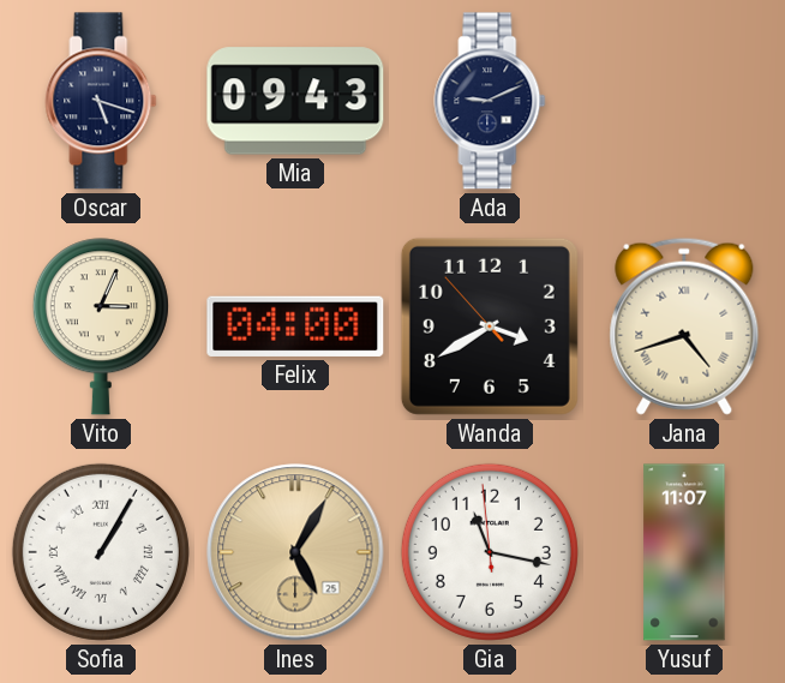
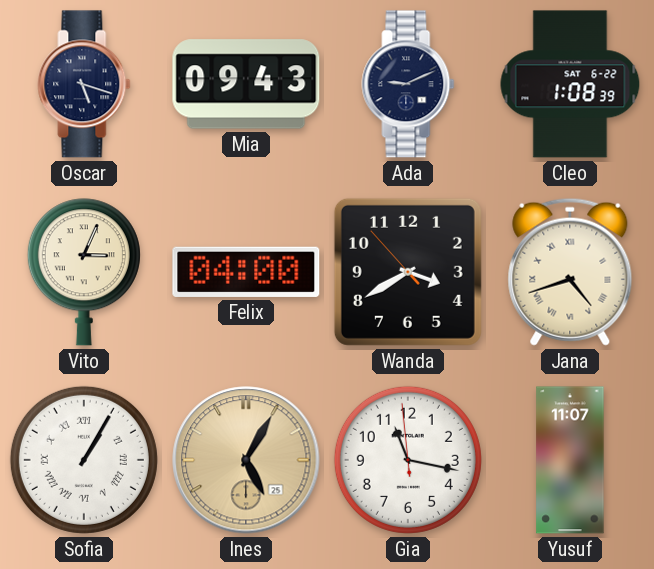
Cleo: none -> 1:08 (570, 84)
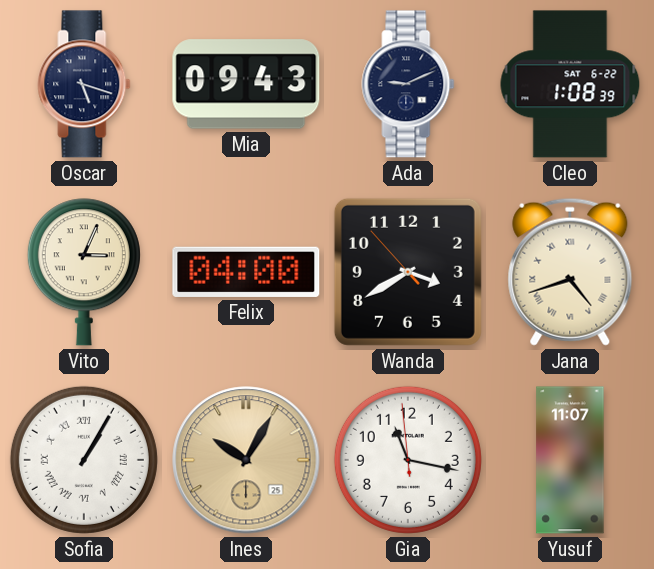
Ines: 5:05 -> 10:05 (246, 460)
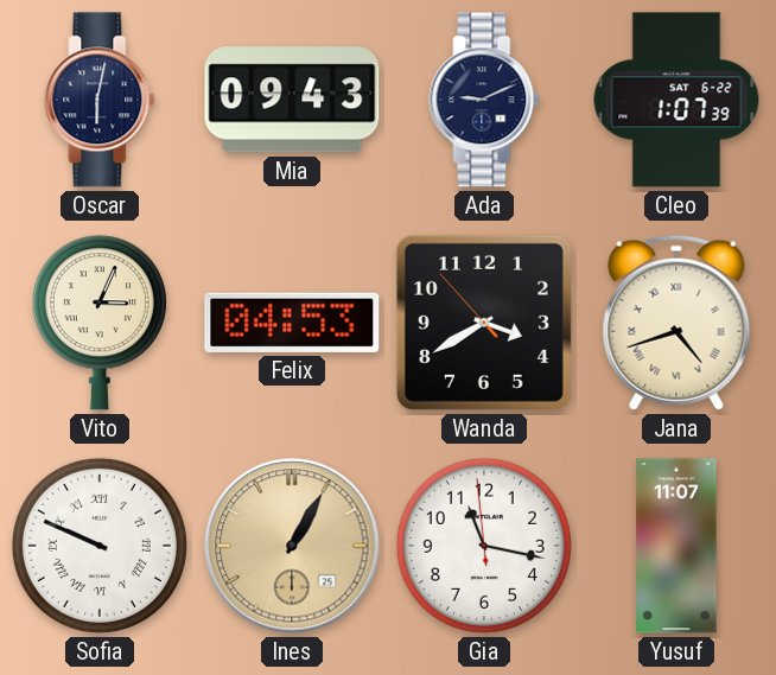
Oscar: 5:18 -> 6:02 (100, 100)
Cleo: 1:08 -> 1:07 (676, 100)
Felix: 04:00 -> 04:53 (292, 323)
Sofia: 1:05 -> 9:49 (100, 546)
Ines: 10:05 -> 1:05 (292, 546)
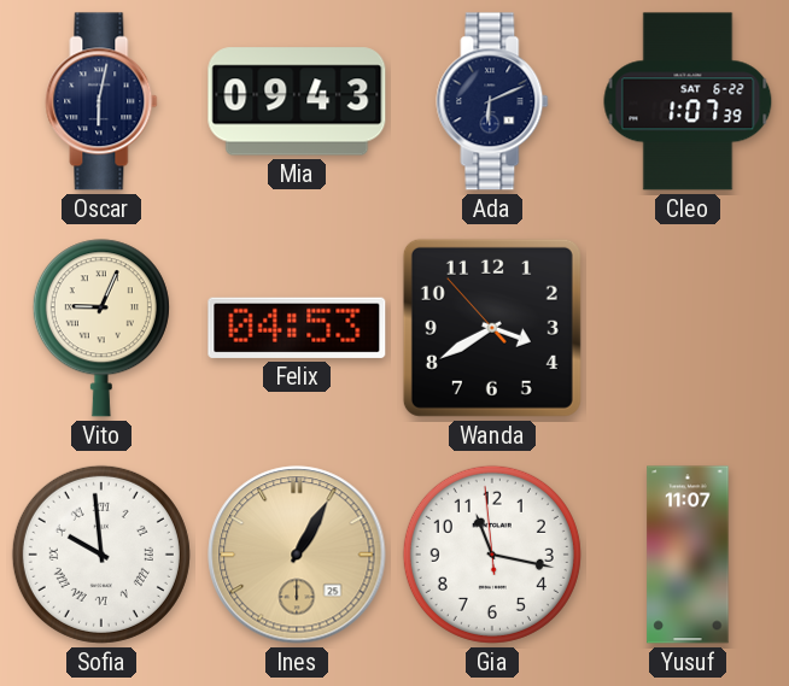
Ada: 9:11 -> 6:11 (492, 101)
Vito: 3:04 -> 9:04 (101, 328)
Jana: 4:42 -> none (676, 323)
Sofia: 9:49 -> 9:59 (101, 555)
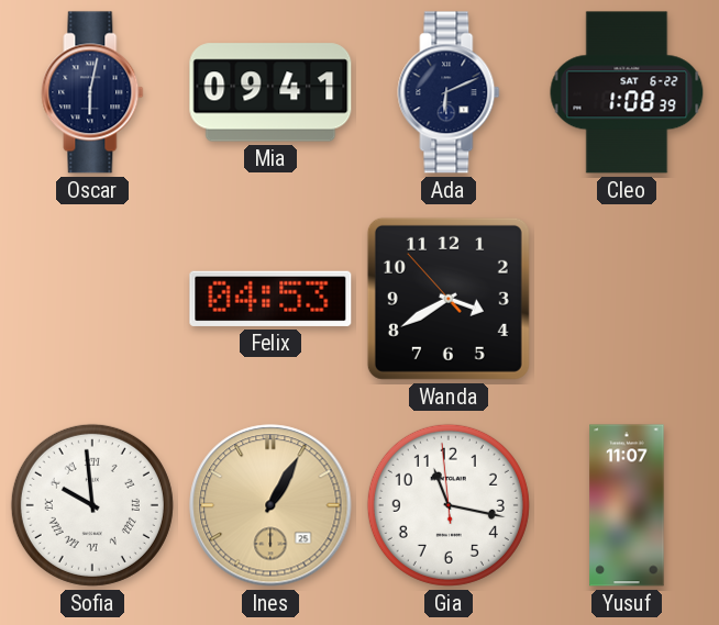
Mia: 09:43 -> 09:41 (270, 92)
Cleo: 1:07 -> 1:08 (627, 92)
Vito: 9:04 -> none (101, 328)
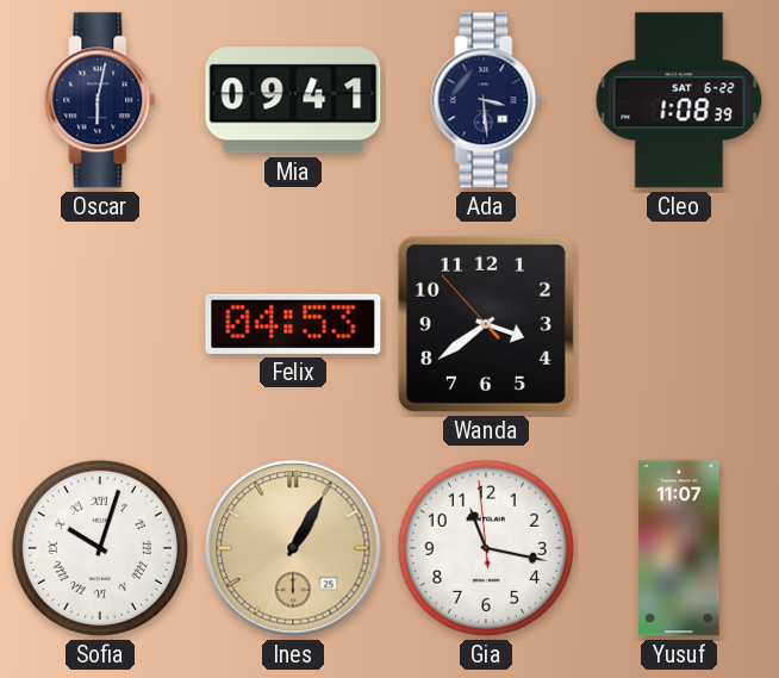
Ada: 6:11 -> 3:29 (486, 100)
Wanda: 3:39 -> 3:38 (486, 324)
Sofia: 9:59 -> 10:03 (100, 548)
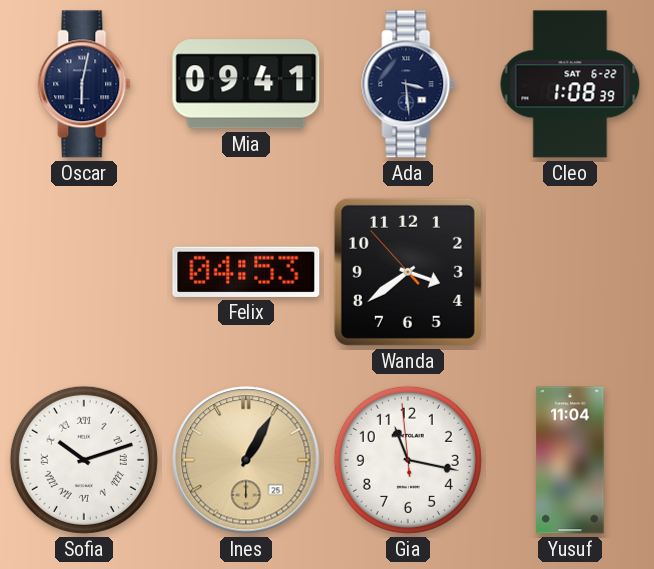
Sofia: 10:03 -> 10:12 (84, 460)
Yusuf: 11:07 -> 11:04 (570, 460)
